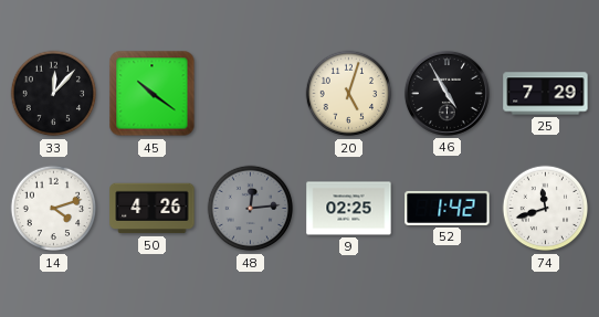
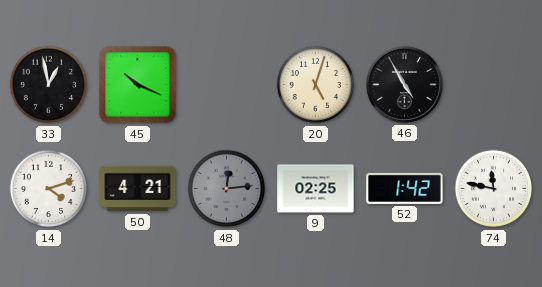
33: 12:07 -> 12:58 (49, 85)
45: 10:21 -> 10:19 (138, 85)
25: 7:29 -> none (546, 94)
50: 4:26 -> 4:21 (138, 189)
74: 11:42 -> 11:47 (494, 189)
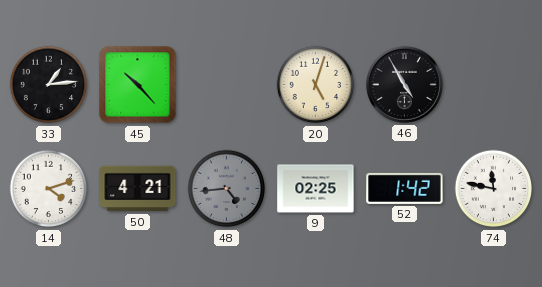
33: 12:58 -> 1:14 (49, 85)
45: 10:19 -> 10:23 (138, 85)
48: 12:14 -> 4:44 (227, 189)
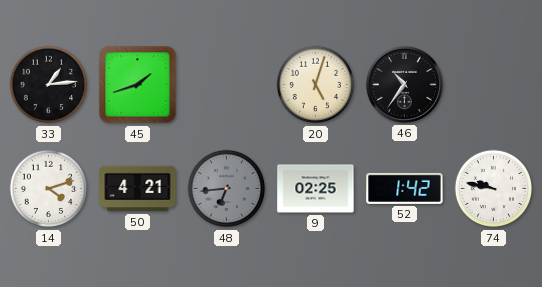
45: 10:23 -> 1:42 (138, 85)
46: 4:55 -> 10:36 (404, 84)
48: 4:44 -> 6:44 (227, 189)
74: 11:47 -> 9:47 (494, 189)
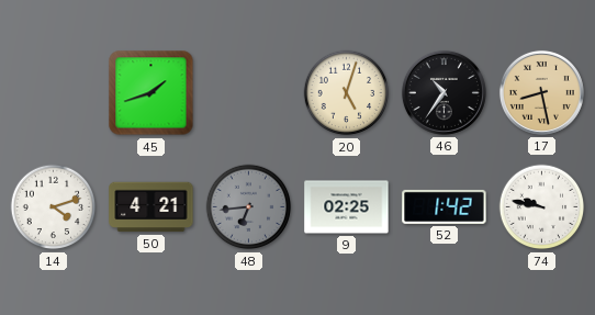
33: 1:14 -> none (49, 85)
17: none -> 8:28 (541, 92)
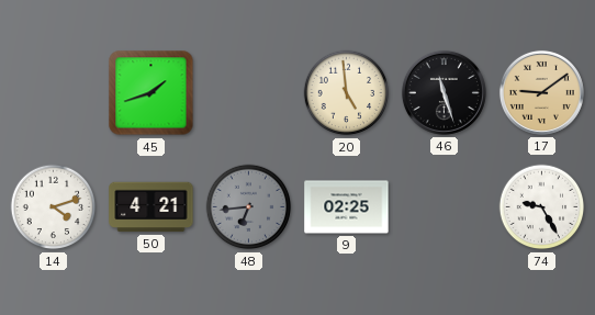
20: 5:03 -> 4:59 (347, 93)
46: 10:36 -> 11:27 (444, 92)
17: 8:28 -> 9:09 (541, 92)
52: 1:42 -> none (445, 206)
74: 9:47 -> 9:25 (542, 207)
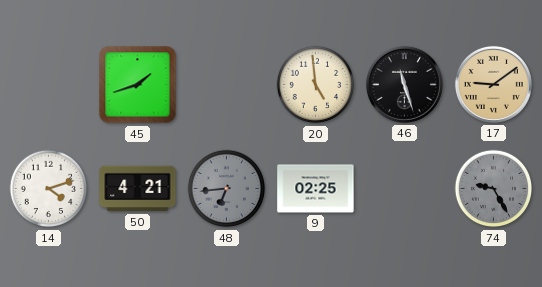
74 dial: white -> grey (494, 189)
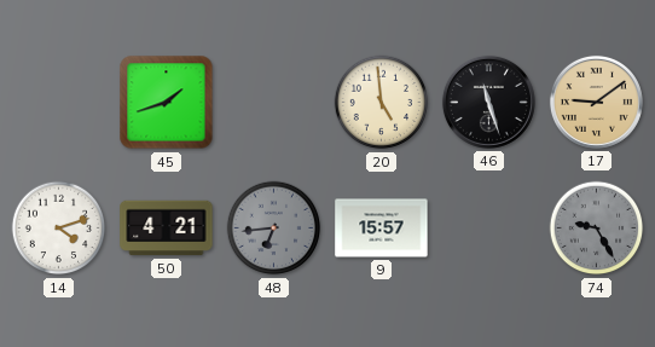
9: 02:25 -> 15:57 (382, 229)
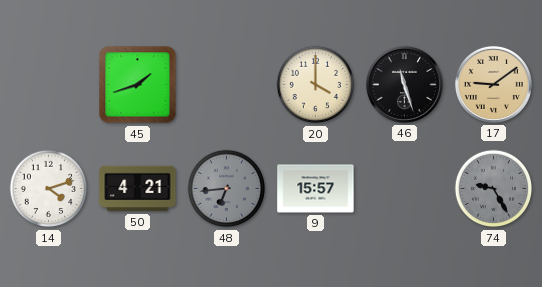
20: 4:59 -> 4:00 (316, 85)
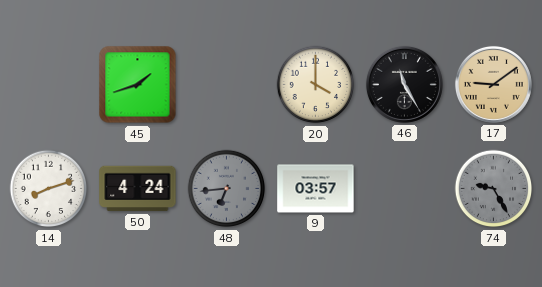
46: 11:27 -> 11:25 (404, 84)
14: 4:12 -> 8:12 (49, 189)
50: 4:21 -> 4:24 (138, 189)
9: 15:57 -> 03:57 (316, 189)
